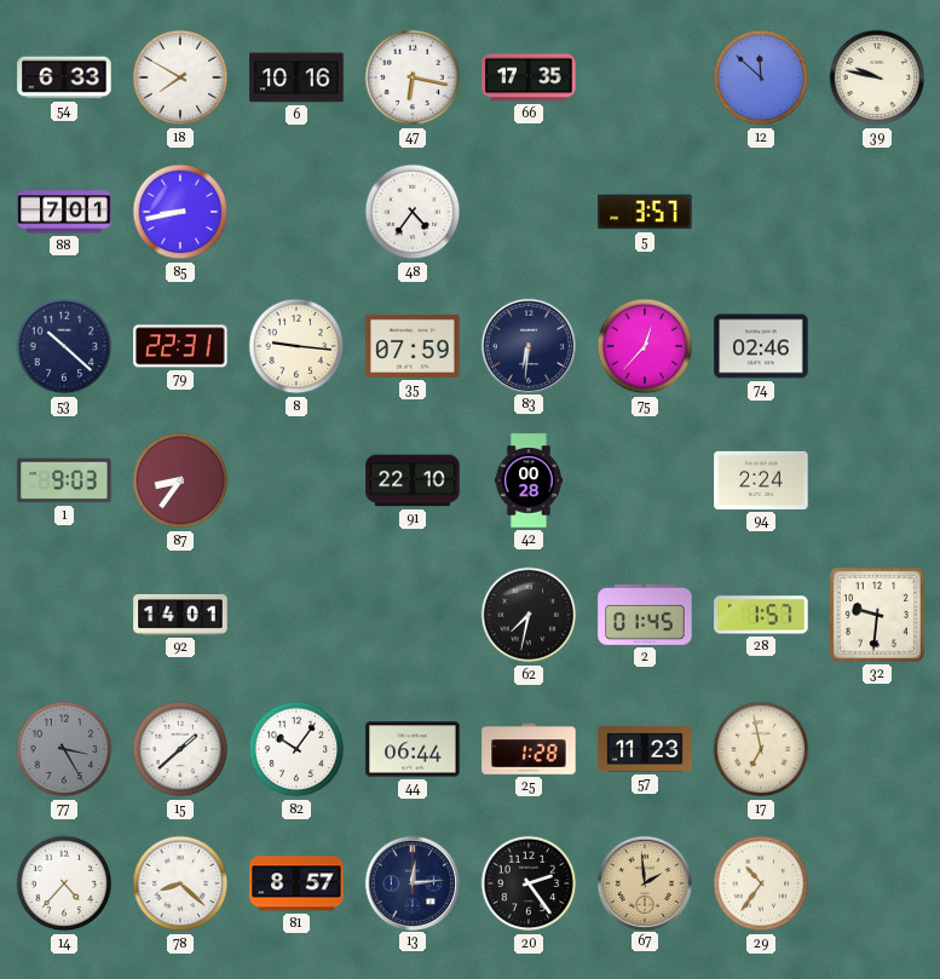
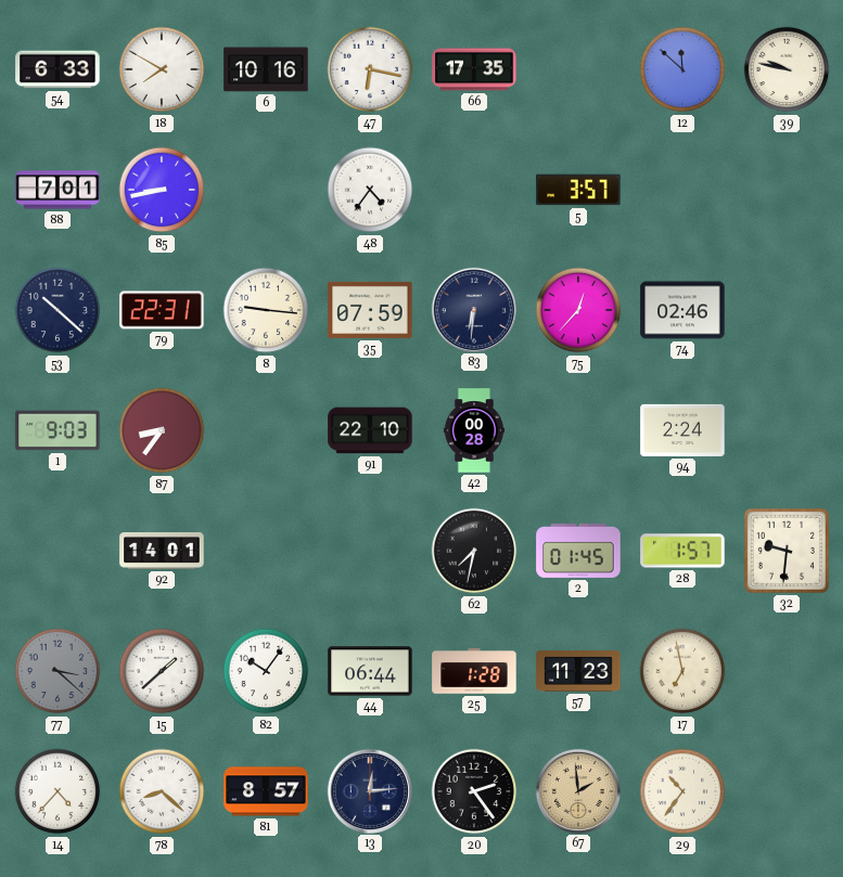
77: 3:25 -> 3:22 (58, 671)
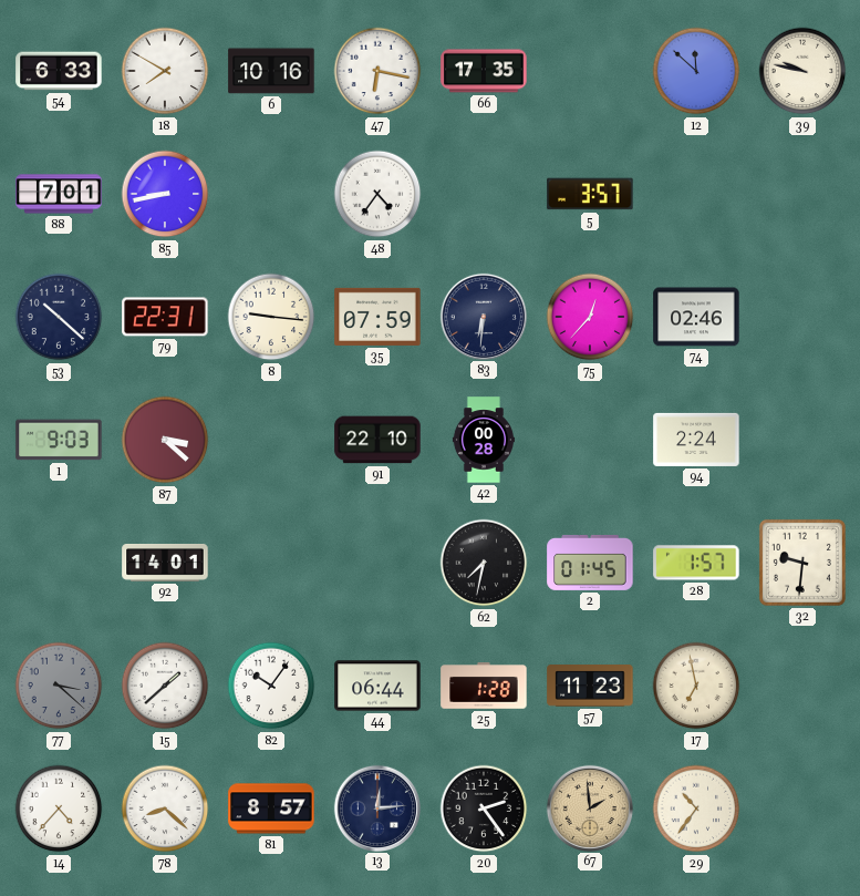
87: 8:36 -> 3:22 (165, 440)
